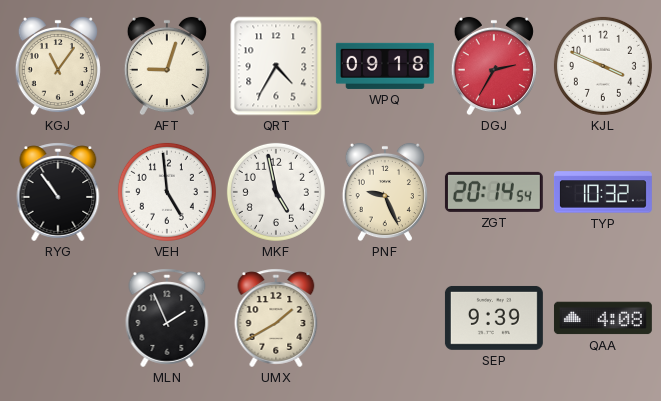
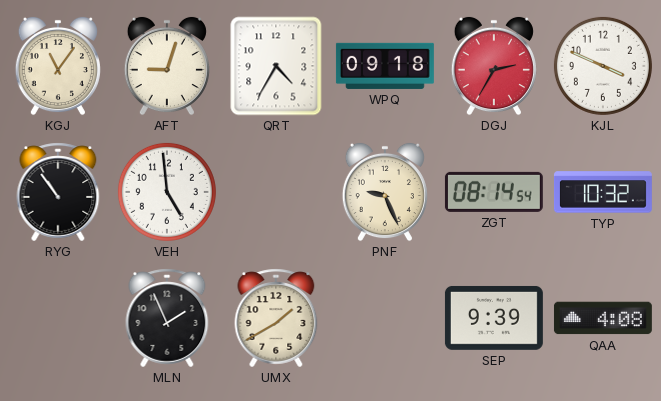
MKF: 4:58 -> none (276, 192)
ZGT: 20:14 -> 08:14 (494, 192)
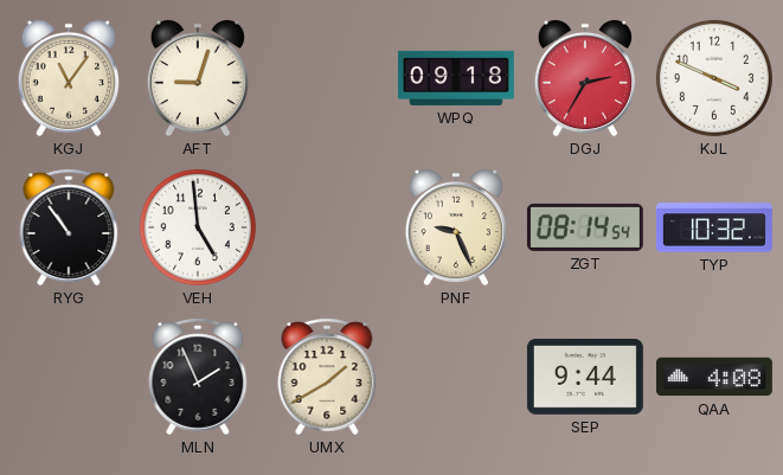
QRT: 4:35 -> none (276, 66)
SEP: 9:39 -> 9:44 (585, 377)
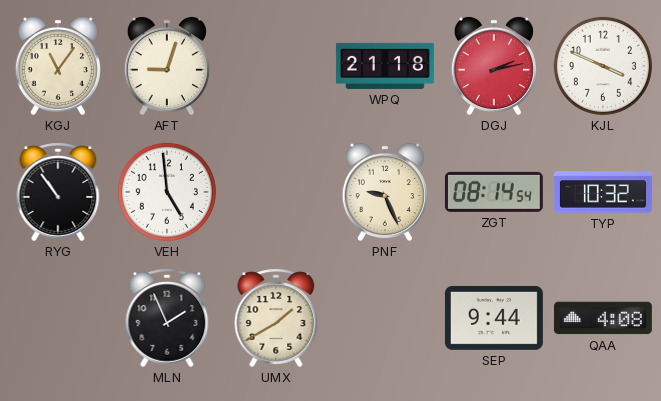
WPQ: 09:18 -> 21:18 (385, 66)
DGJ: 2:35 -> 2:13 (494, 66)
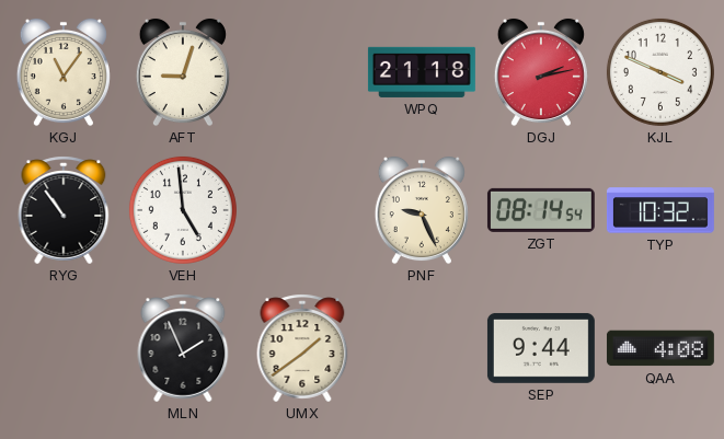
UMX: 1:40 -> 1:39 (302, 348)
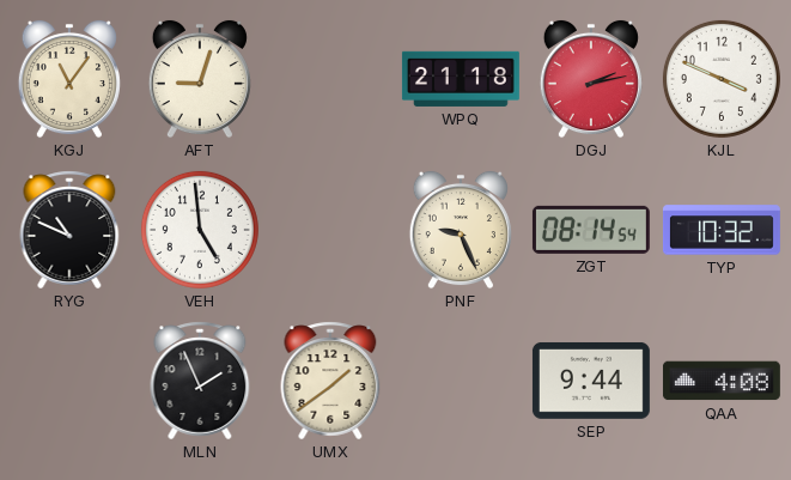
RYG: 10:54 -> 10:49 (69, 230)
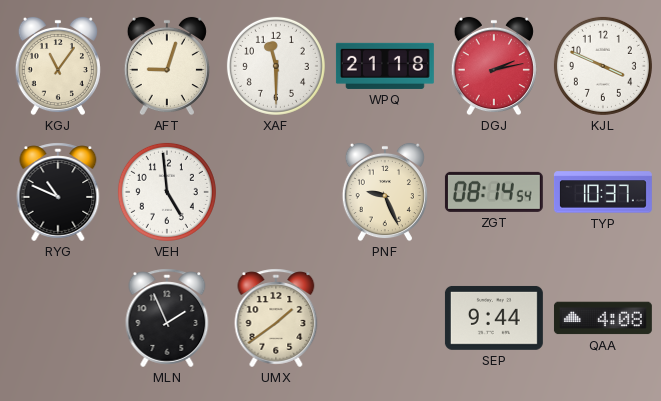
XAF: none -> 11:30 (276, 66)
TYP: 10:32 -> 10:37 (603, 192)
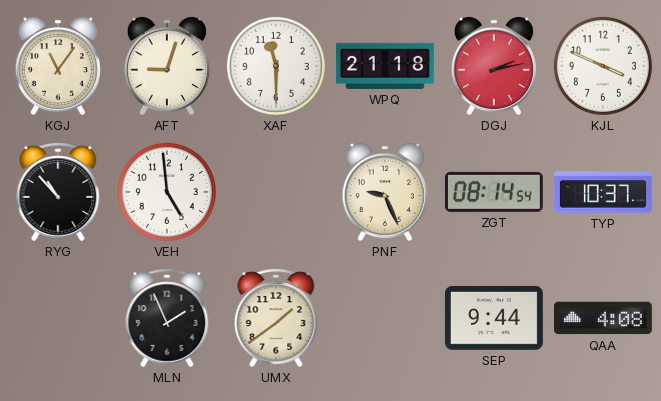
RYG: 10:49 -> 10:53 (58, 192)
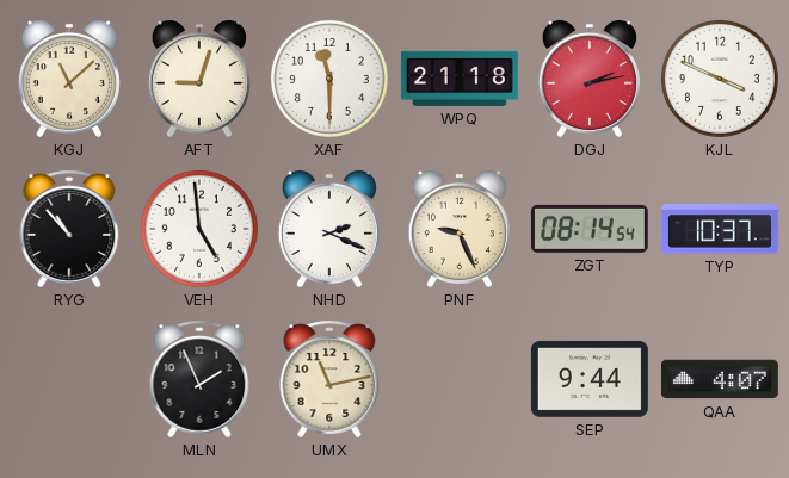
KGJ: 11:06 -> 11:08 (69, 79)
NHD: none -> 2:19 (329, 229)
UMX: 1:39 -> 11:13 (329, 379)
QAA: 4:08 -> 4:07 (720, 379)
